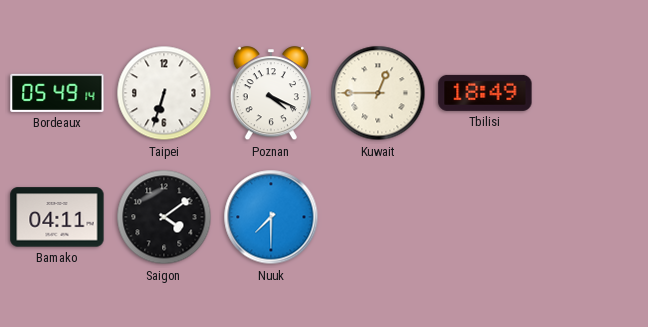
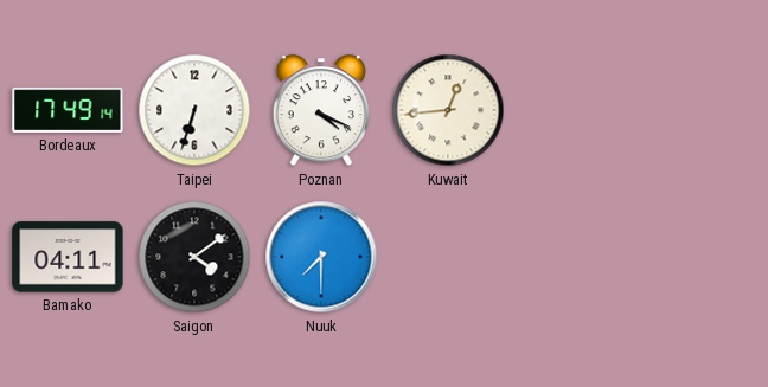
Bordeaux: 05:49 -> 17:49 (68, 110)
Kuwait: 12:45 -> 12:44 (448, 110)
Tbilisi: 18:49 -> none (485, 93)
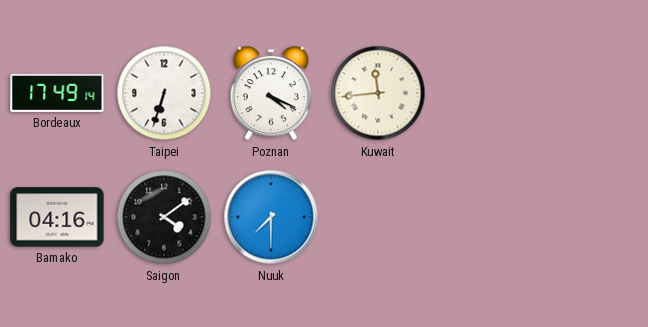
Kuwait: 12:44 -> 11:44 (378, 93)
Bamako: 04:11 -> 04:16 (57, 217)
